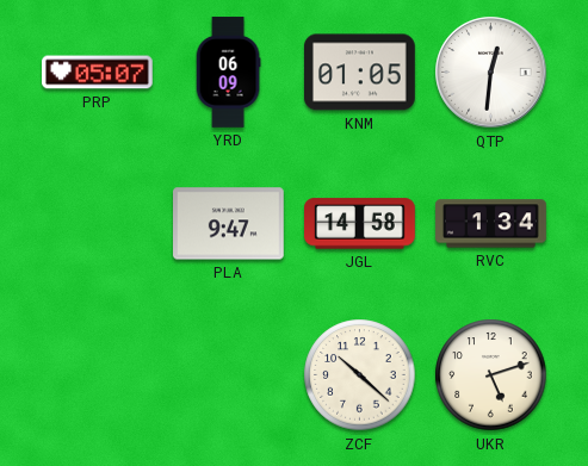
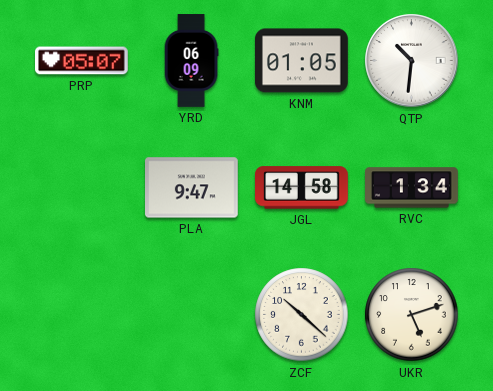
QTP: 12:31 -> 10:31 (412, 61)
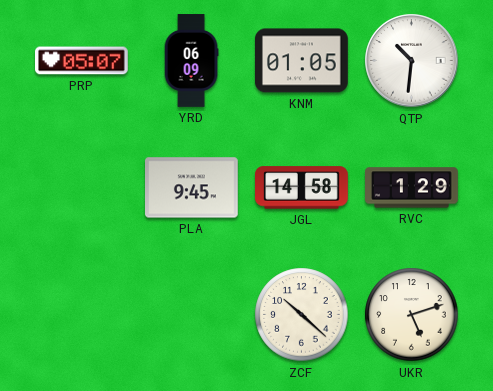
PLA: 9:47 -> 9:45 (192, 188)
RVC: 1:34 -> 1:29 (412, 188)
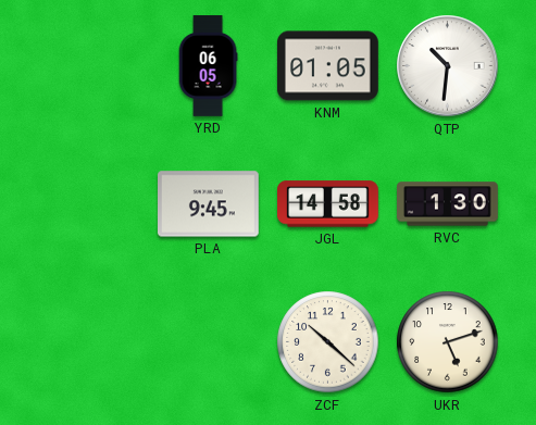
PRP: 05:07 -> none (82, 61)
YRD: 06:09 -> 06:05 (208, 66)
RVC: 1:29 -> 1:30 (448, 204)
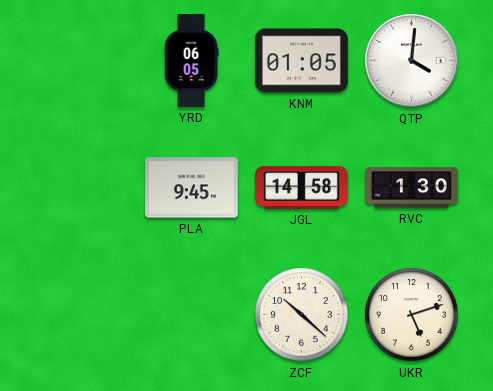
QTP: 10:31 -> 4:01 (412, 61)
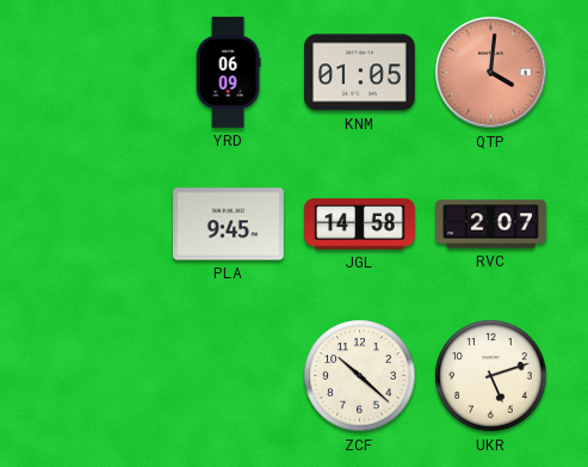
YRD: 06:05 -> 06:09 (228, 73)
QTP dial: white -> salmon (491, 73)
RVC: 1:30 -> 2:07 (491, 225)
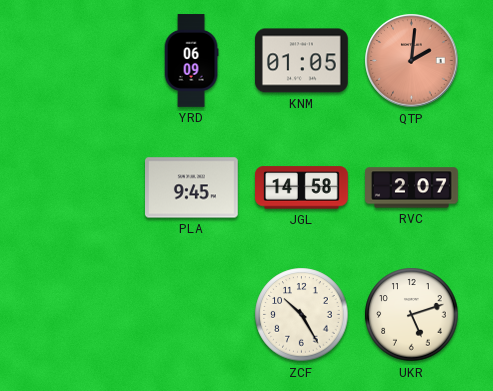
QTP: 4:01 -> 2:01 (412, 61)
ZCF: 10:22 -> 10:25 (302, 315)
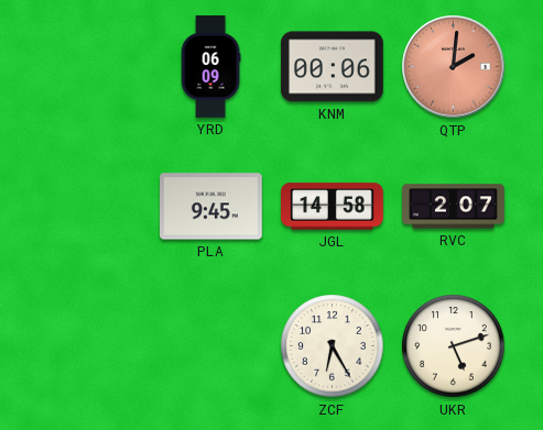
KNM: 01:05 -> 00:06 (333, 67)
ZCF: 10:25 -> 6:25 (333, 346)
